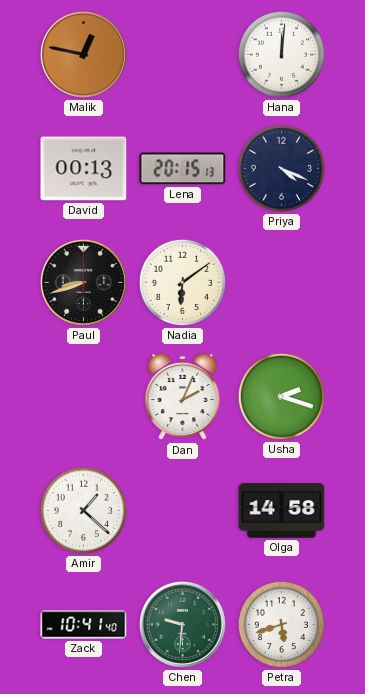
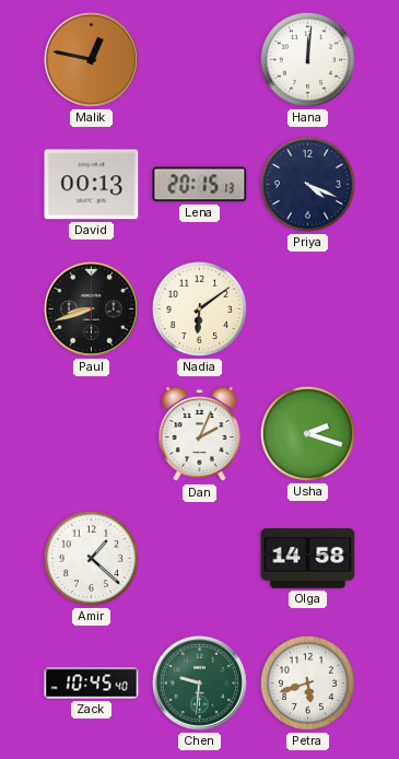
Zack: 10:41 -> 10:45 (92, 684)
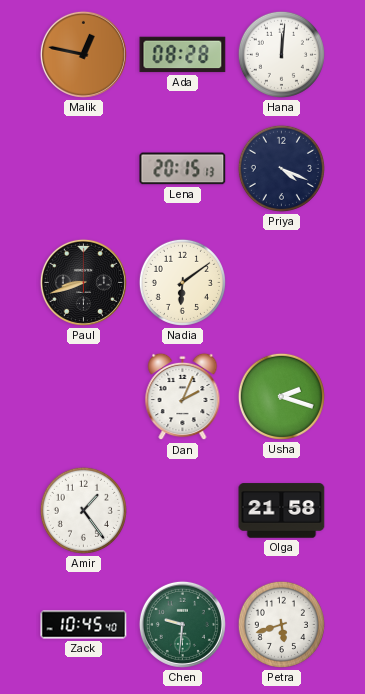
Ada: none -> 08:28 (183, 55)
David: 00:13 -> none (92, 185)
Amir: 1:22 -> 1:24 (83, 510)
Olga: 14:58 -> 21:58 (282, 511)
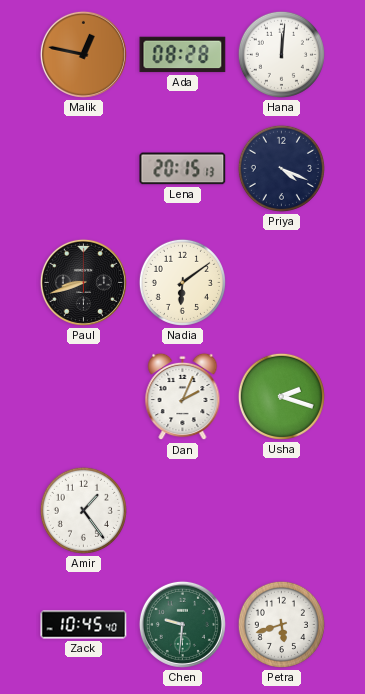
Olga: 21:58 -> none (282, 511)
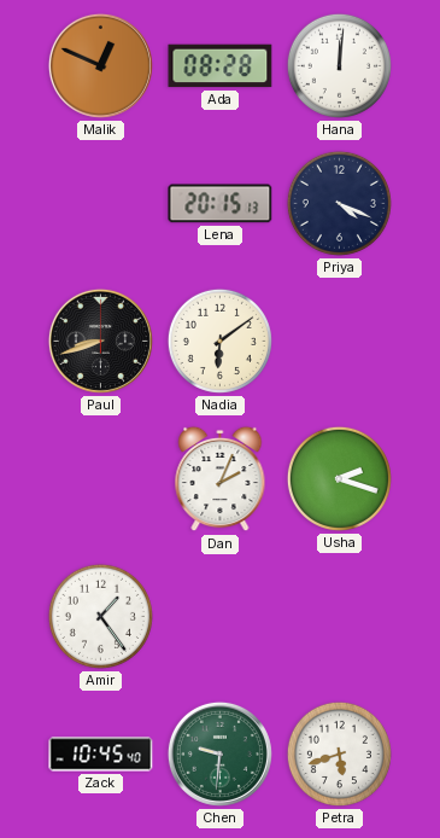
Malik: 12:47 -> 12:49 (100, 65)
